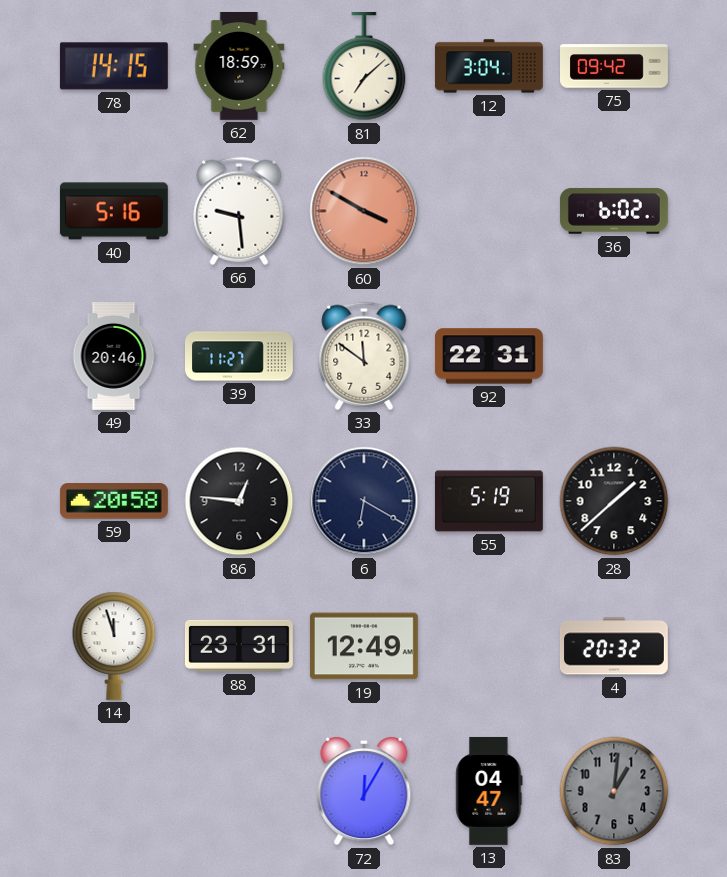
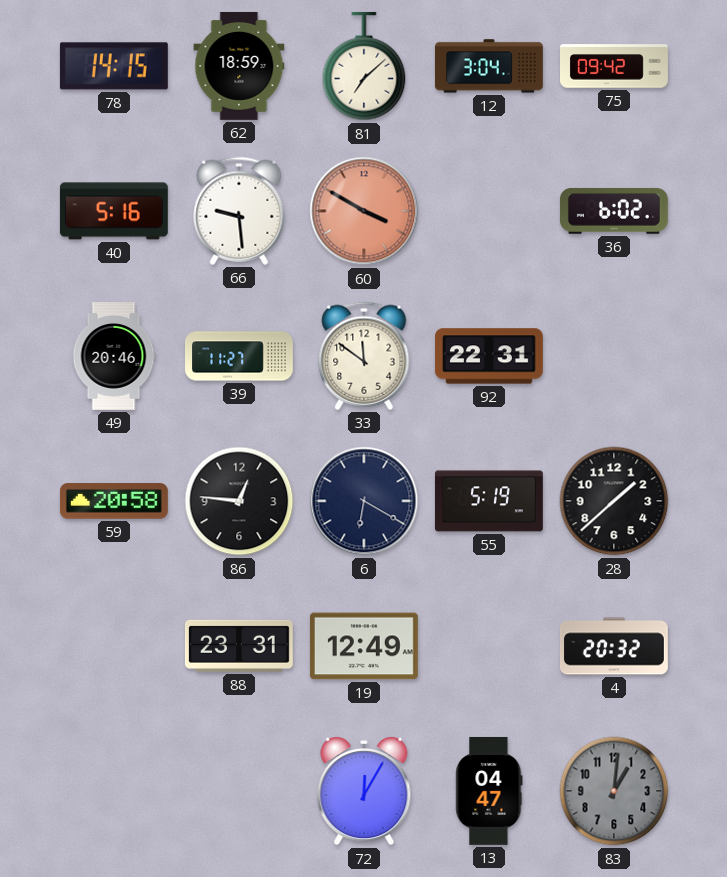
14: 11:57 -> none (114, 646)
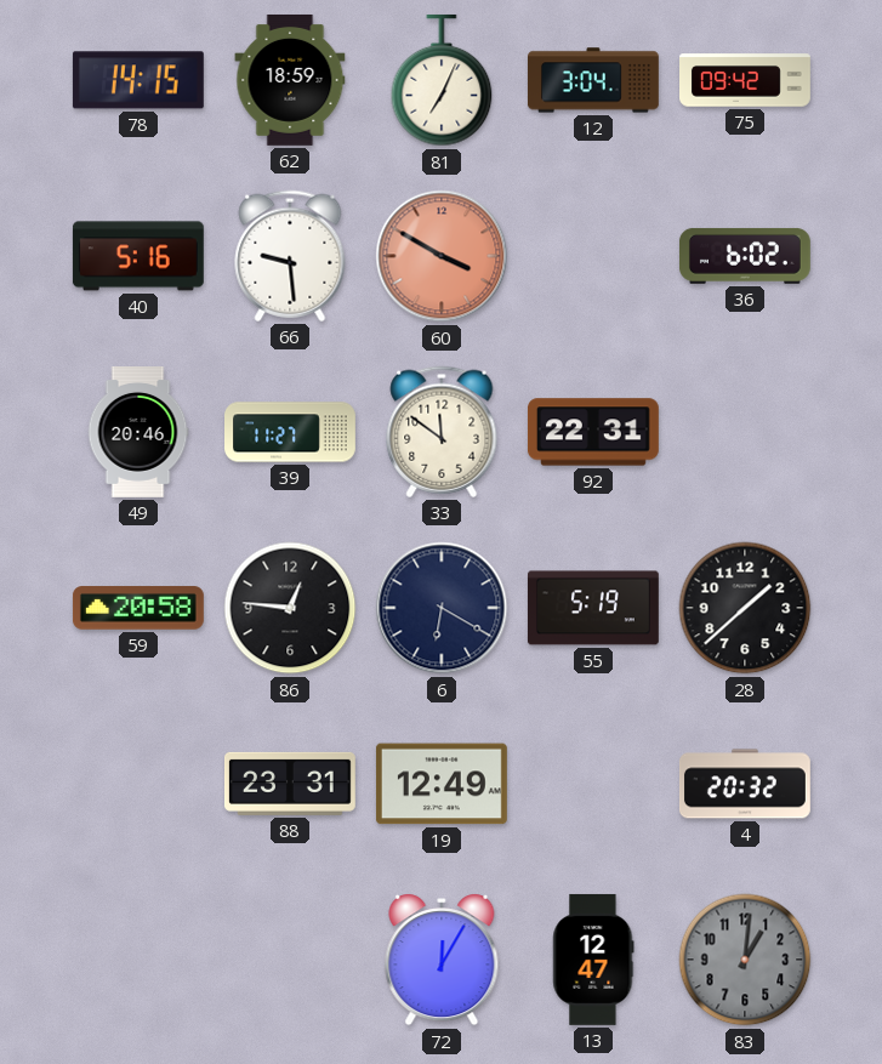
81: 7:08 -> 7:04 (442, 80)
13: 04:47 -> 12:47 (593, 960)
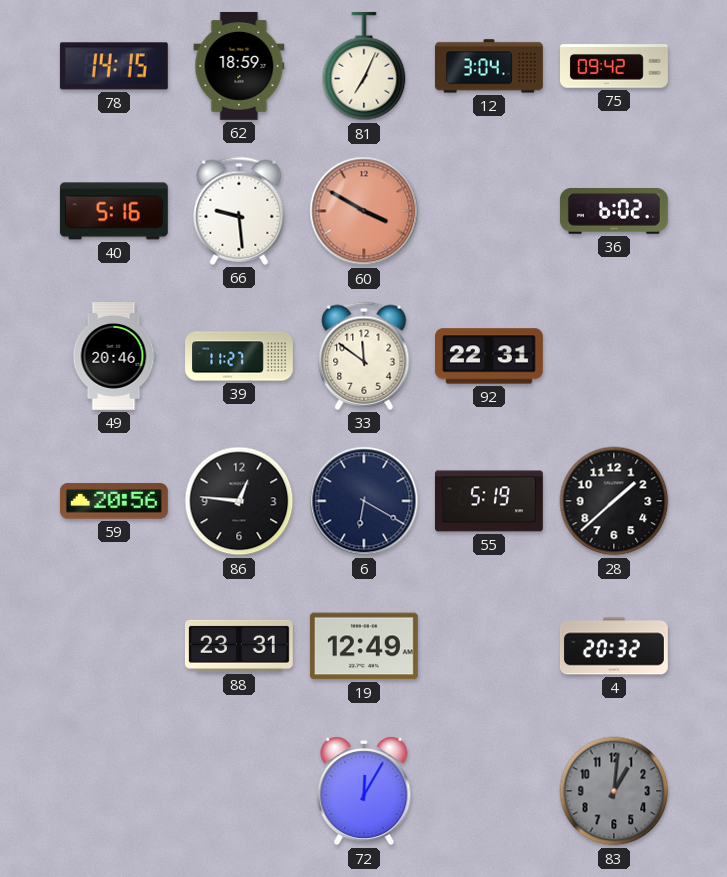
59: 20:58 -> 20:56 (114, 501)
13: 12:47 -> none (593, 960)
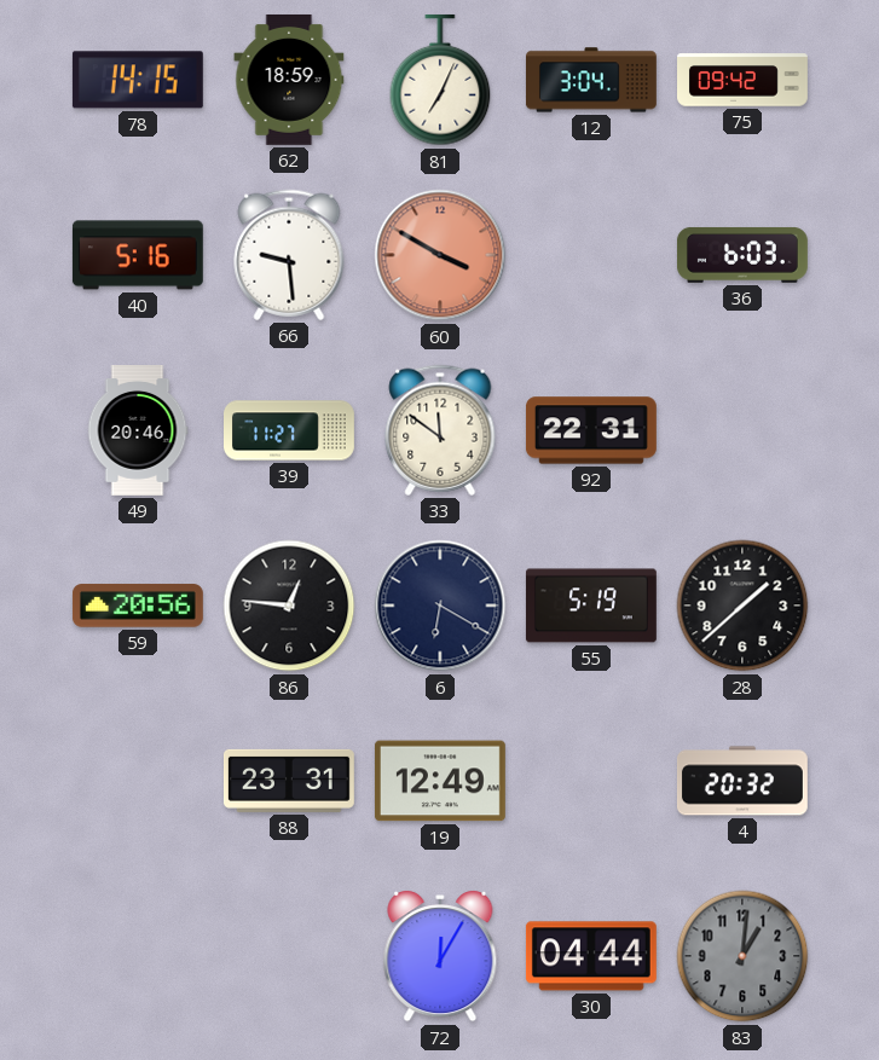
36: 6:02 -> 6:03 (742, 255)
30: none -> 04:44 (591, 956)
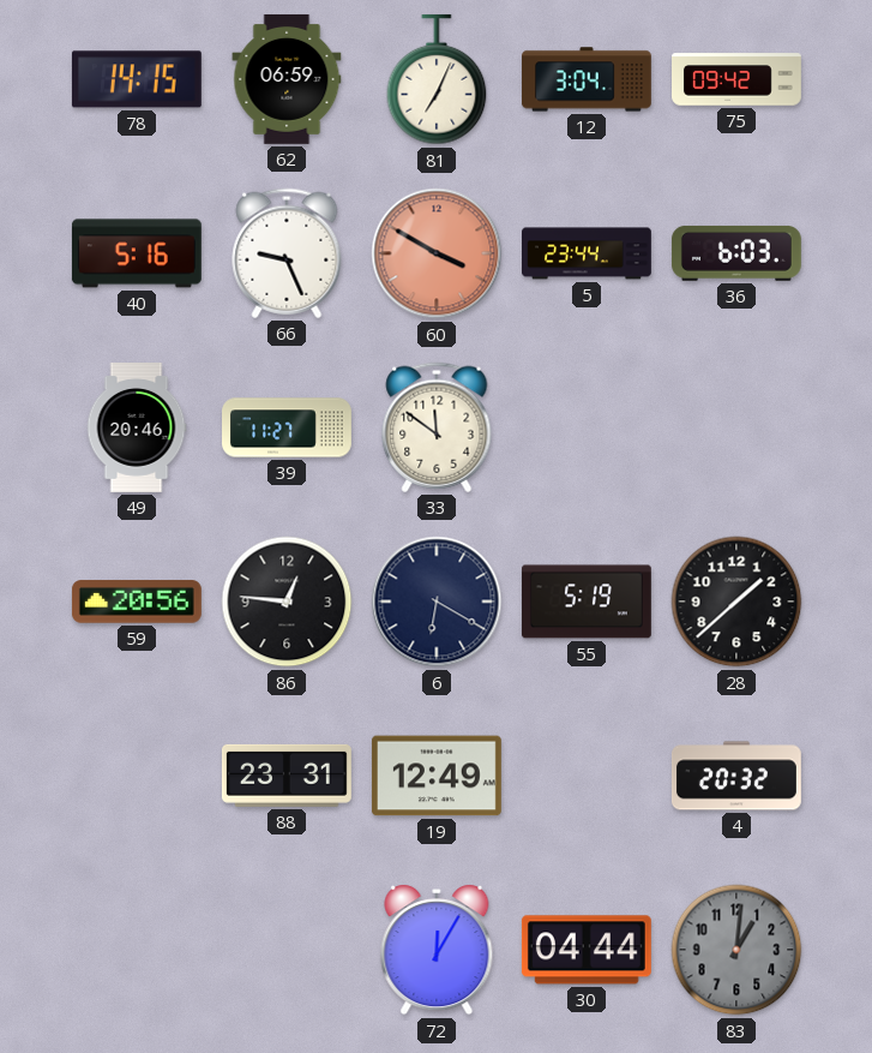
62: 18:59 -> 06:59 (287, 79)
66: 9:29 -> 9:26 (287, 253)
5: none -> 23:44 (588, 253)
92: 22:31 -> none (591, 430)
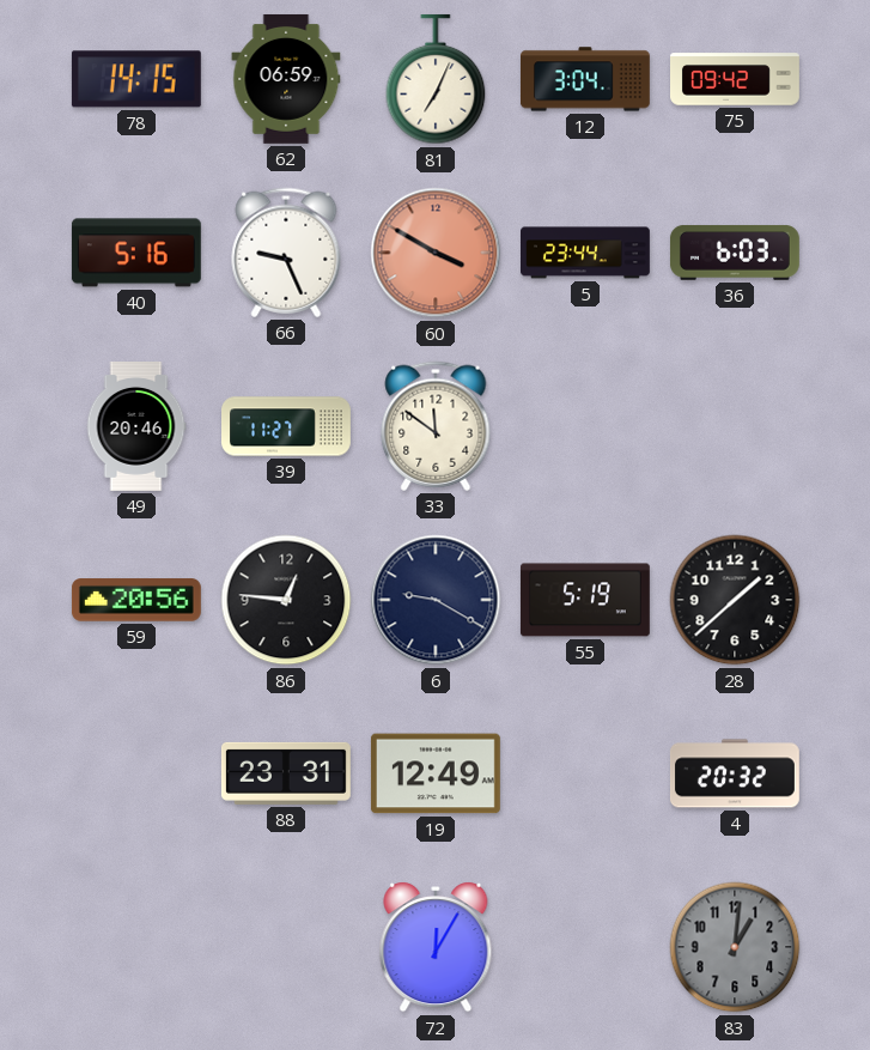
6: 6:20 -> 9:20 (436, 600)
30: 04:44 -> none (587, 950)
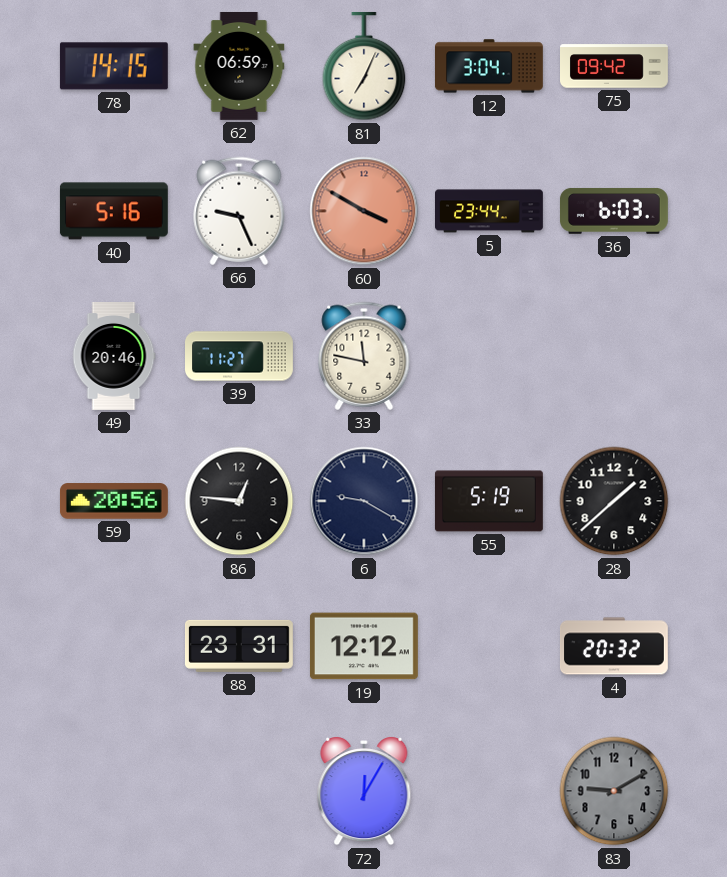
33: 11:51 -> 11:47 (364, 356)
19: 12:49 -> 12:12 (364, 646)
83: 1:01 -> 9:10 (614, 791)
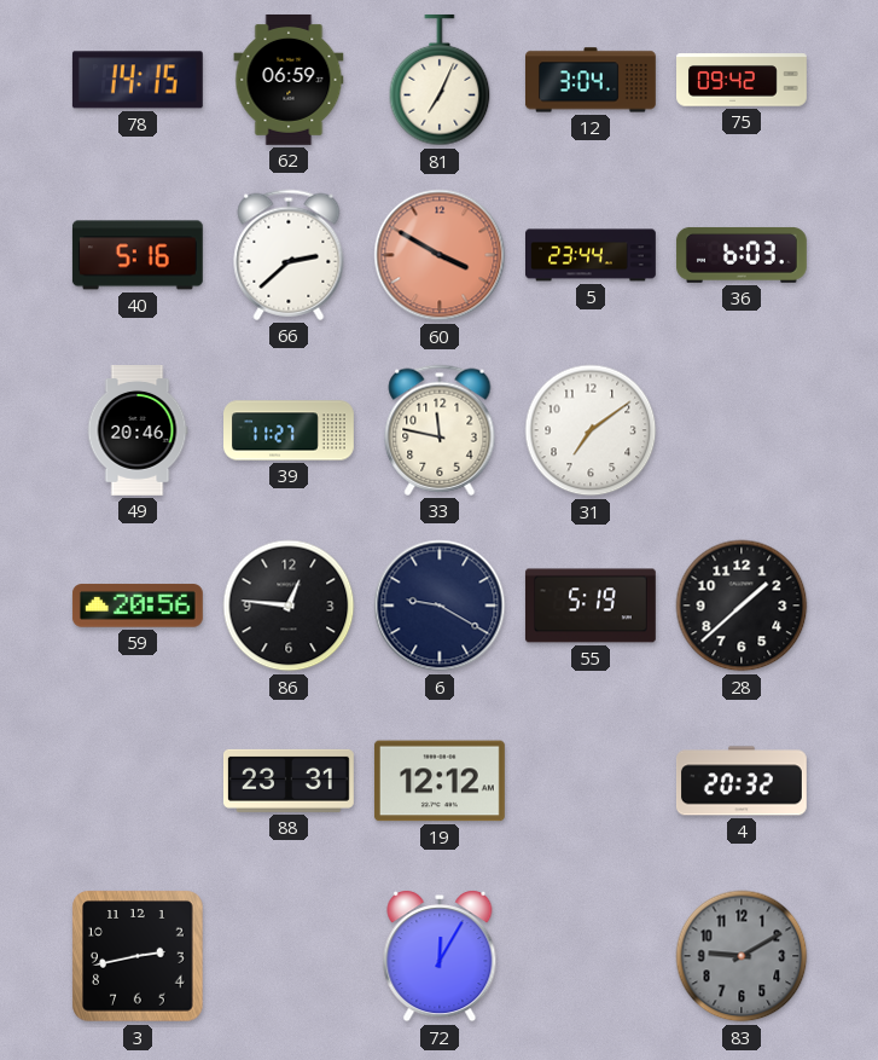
66: 9:26 -> 2:38 (289, 255)
31: none -> 7:09 (591, 430)
3: none -> 2:43 (138, 956)
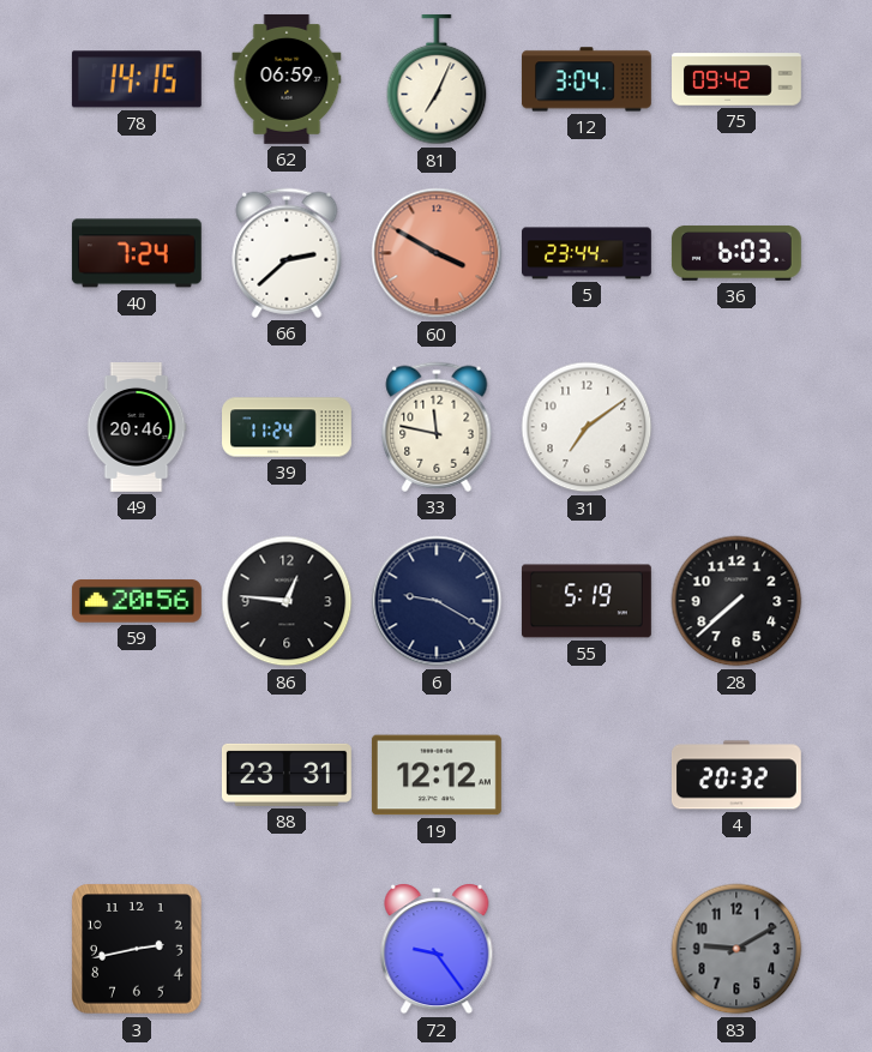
40: 5:16 -> 7:24 (137, 253)
39: 11:27 -> 11:24 (288, 427)
28: 1:38 -> 7:38 (736, 601)
72: 12:05 -> 9:24 (437, 950)
